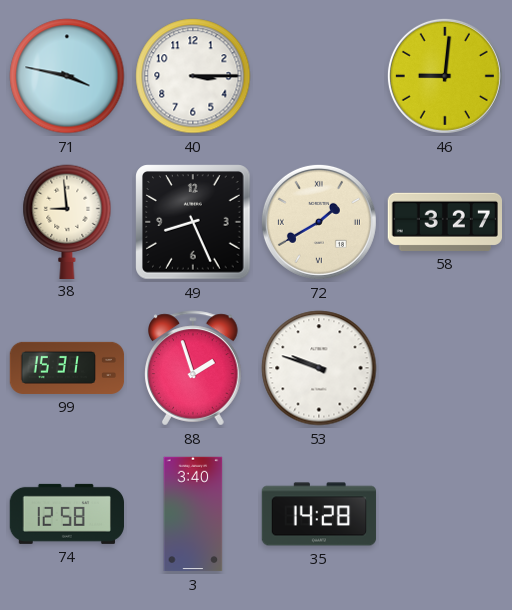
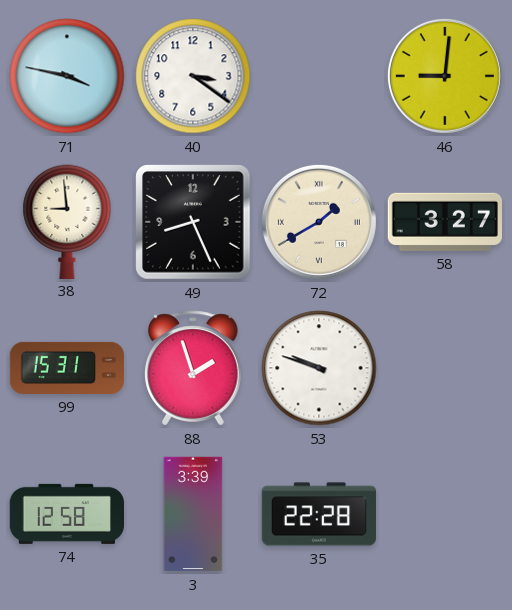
40: 3:15 -> 3:21 (193, 76)
3: 3:40 -> 3:39 (193, 514)
35: 14:28 -> 22:28 (319, 514)
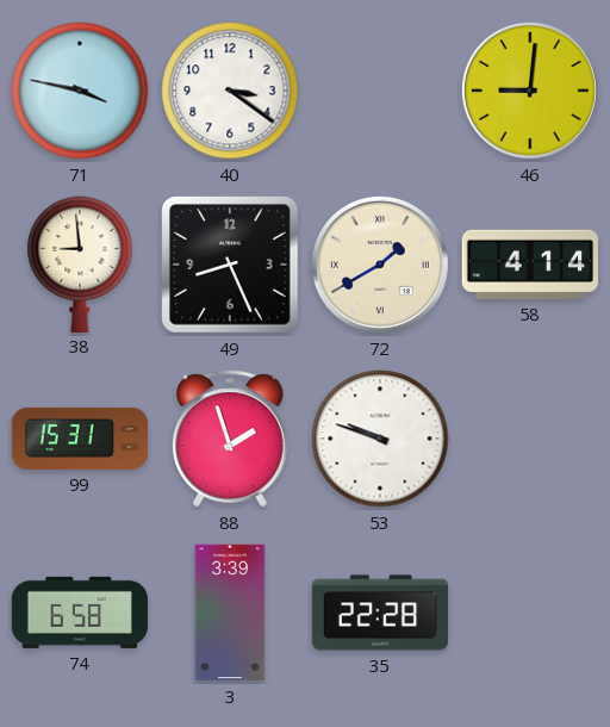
58: 3:27 -> 4:14 (529, 265)
74: 12:58 -> 6:58 (79, 613)
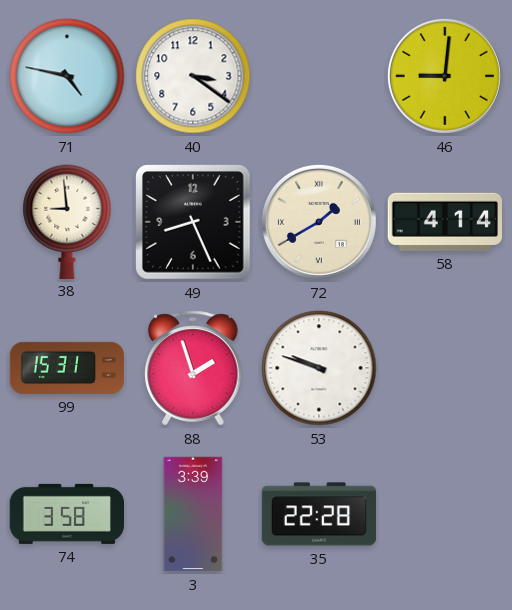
71: 3:47 -> 4:47 (67, 76)
74: 6:58 -> 3:58 (66, 514)
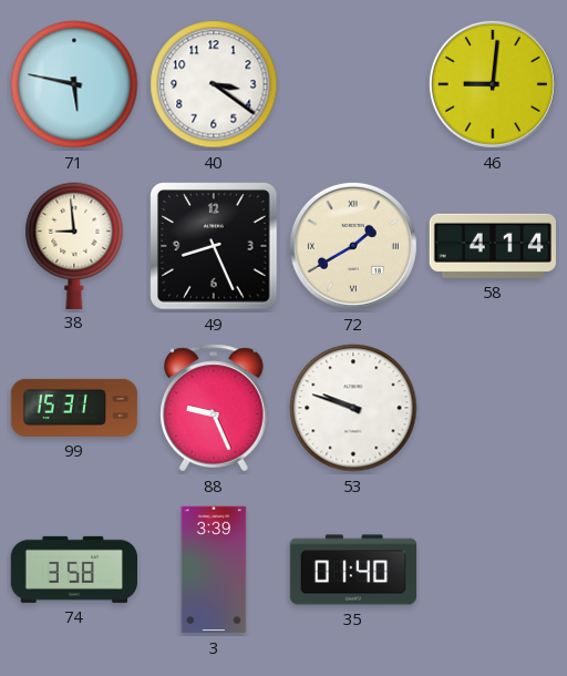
71: 4:47 -> 5:47 (74, 84)
88: 1:57 -> 9:26 (214, 408)
35: 22:28 -> 01:40 (353, 570)
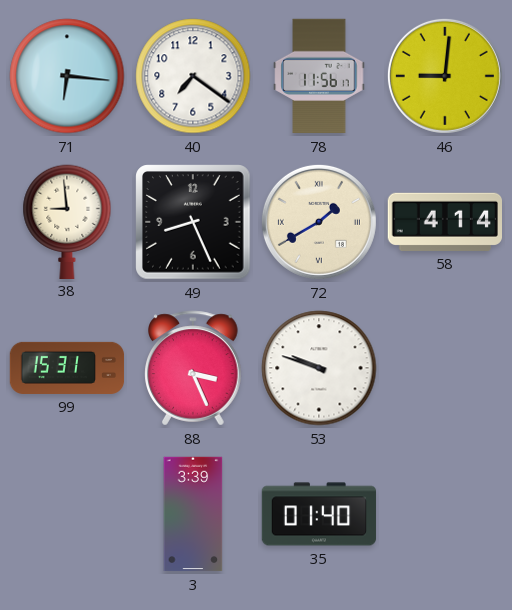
71: 5:47 -> 6:16 (67, 76)
40: 3:21 -> 7:21 (193, 76)
78: none -> 11:56 (319, 76)
88: 9:26 -> 3:26 (193, 368)
74: 3:58 -> none (73, 570)
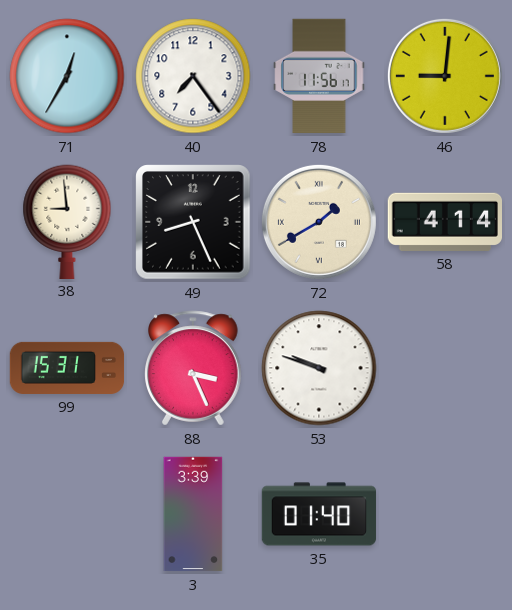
71: 6:16 -> 12:35 (67, 76)
40: 7:21 -> 7:24 (193, 76)
